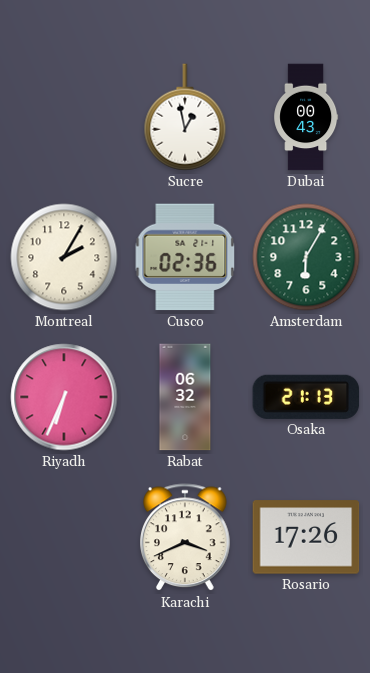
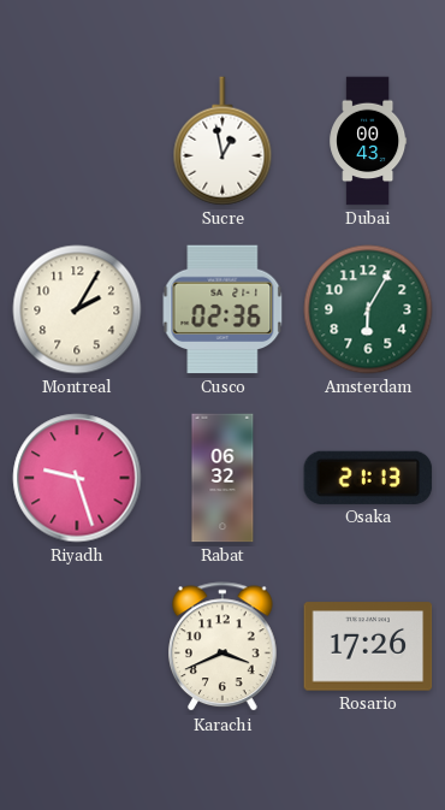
Riyadh: 6:34 -> 9:27 (77, 478)
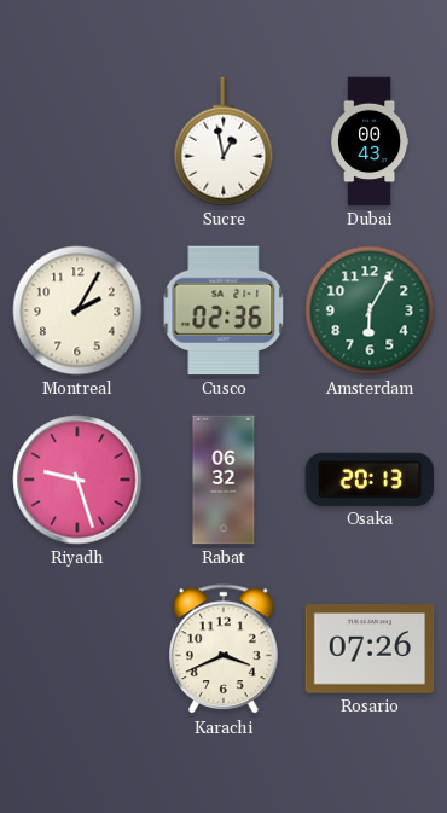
Osaka: 21:13 -> 20:13 (370, 480)
Rosario: 17:26 -> 07:26 (370, 649)
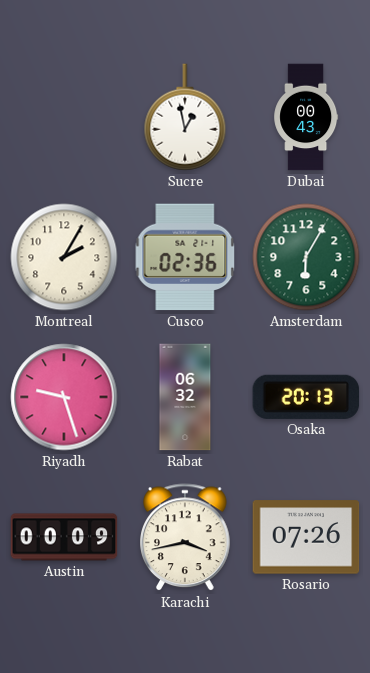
Austin: none -> 00:09 (64, 537)
Karachi: 3:41 -> 3:43 (185, 538)
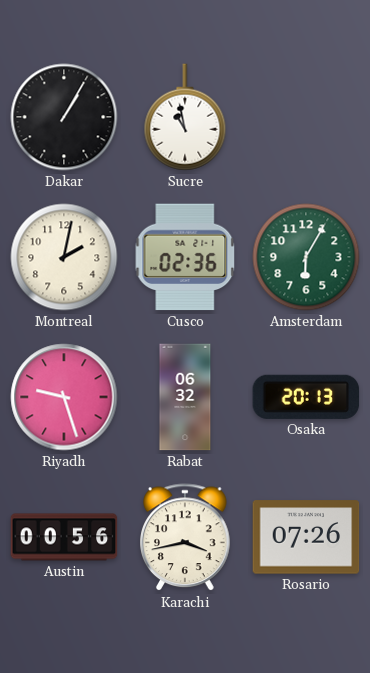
Dakar: none -> 1:05 (64, 117)
Sucre: 12:58 -> 10:58 (185, 117)
Dubai: 00:43 -> none (306, 117)
Montreal: 2:05 -> 2:02 (64, 257)
Austin: 00:09 -> 00:56 (64, 537)
